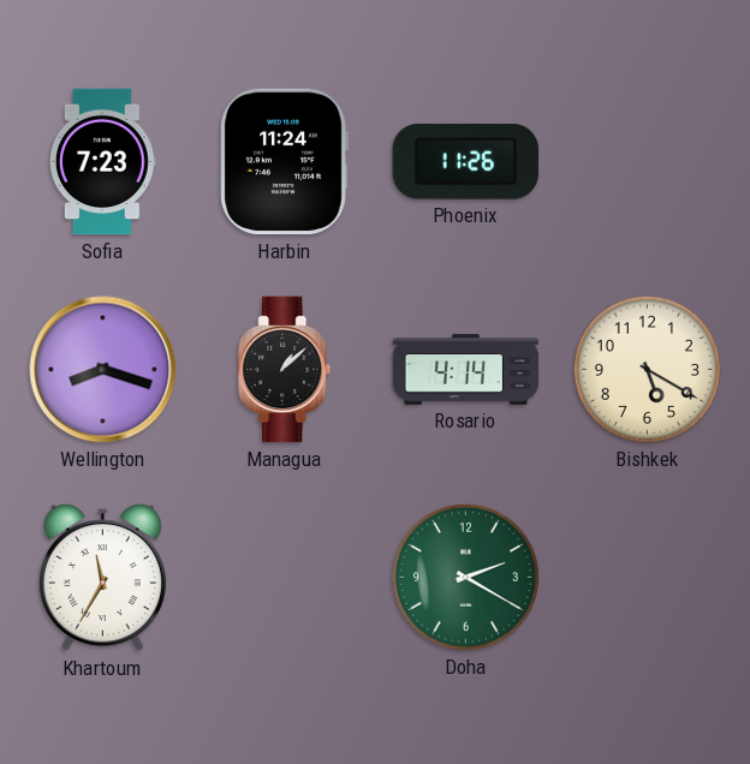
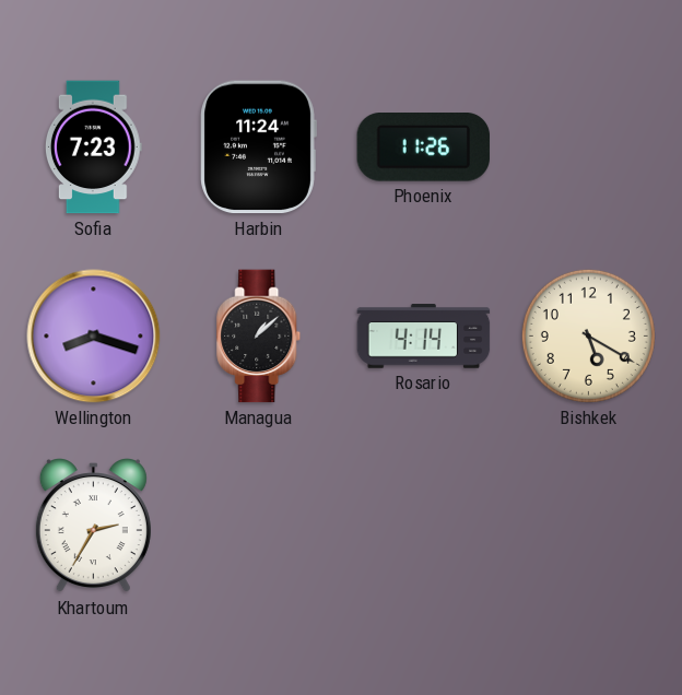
Khartoum: 11:35 -> 2:35 (93, 526)
Doha: 2:20 -> none (465, 577)
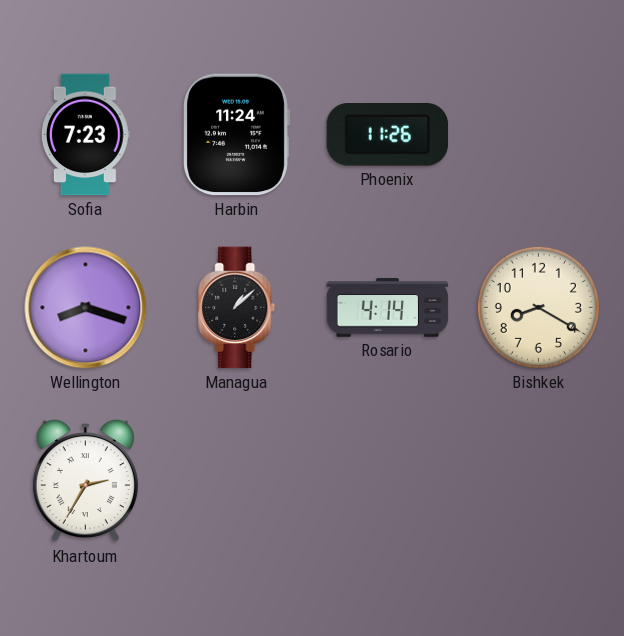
Bishkek: 5:20 -> 8:20 (538, 307)
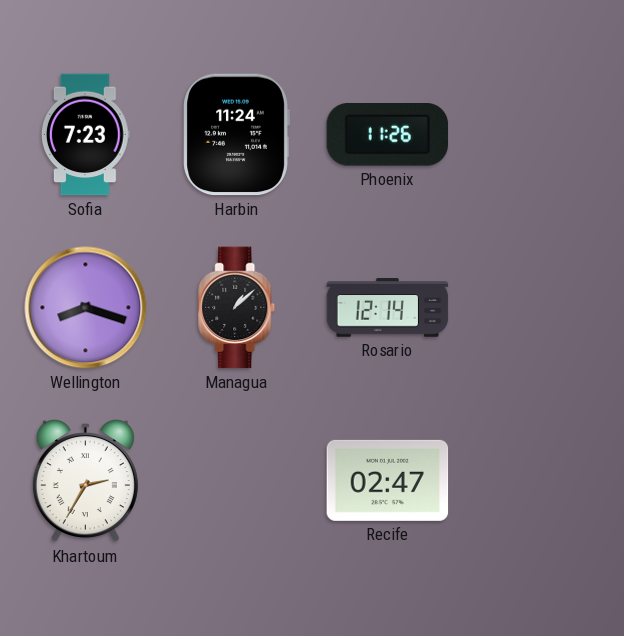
Rosario: 4:14 -> 12:14 (388, 308)
Bishkek: 8:20 -> none (538, 307)
Recife: none -> 02:47 (388, 480)
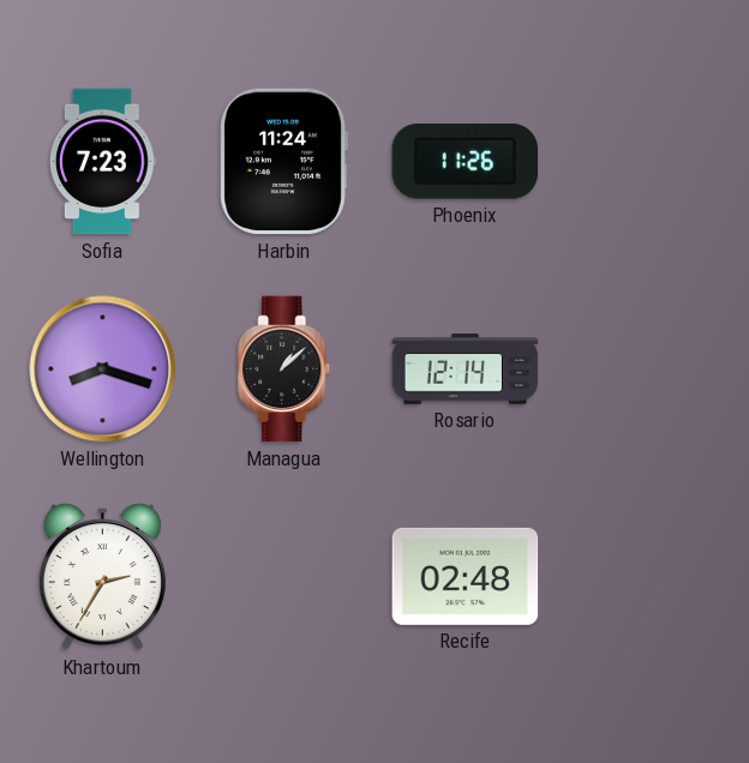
Recife: 02:47 -> 02:48 (466, 576)
